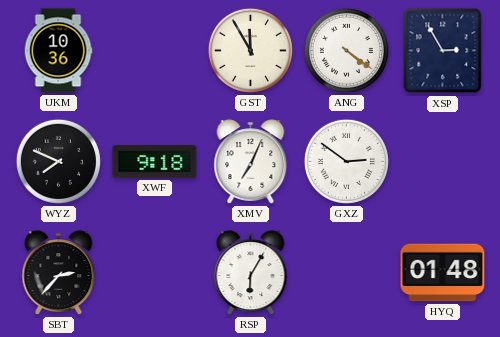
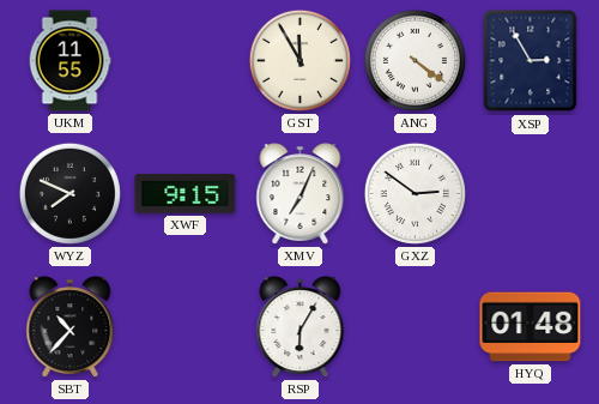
UKM: 10:36 -> 11:55 (69, 61)
XWF: 9:18 -> 9:15 (186, 194)
SBT: 2:37 -> 10:37 (71, 327)
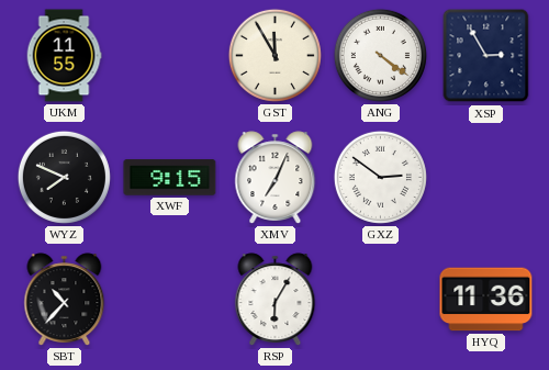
HYQ: 01:48 -> 11:36 (486, 300)
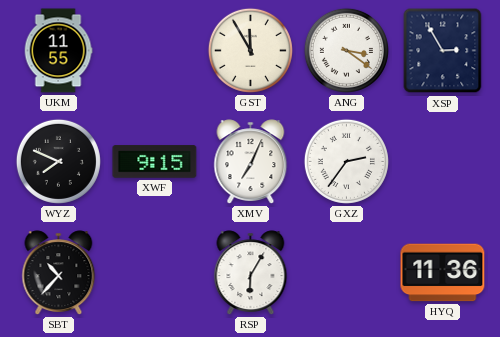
ANG: 4:21 -> 3:21 (346, 50)
GXZ: 2:51 -> 2:36 (346, 161)
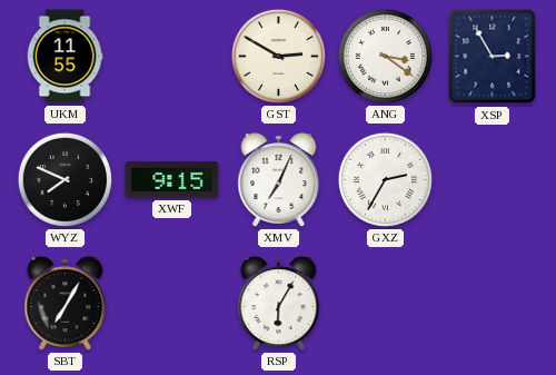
GST: 11:55 -> 2:50 (278, 56)
GXZ: 2:36 -> 2:35 (385, 179)
SBT: 10:37 -> 7:05 (66, 304)
HYQ: 11:36 -> none (443, 273)
